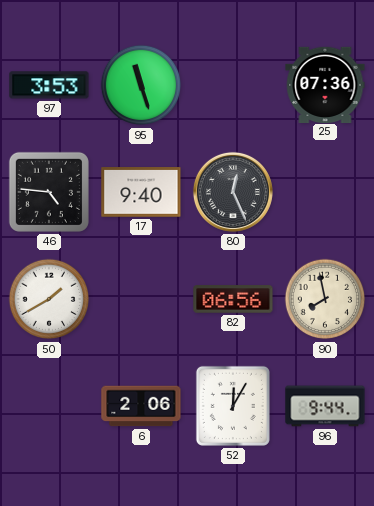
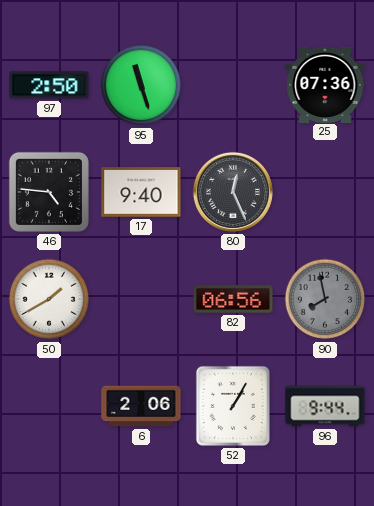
97: 3:53 -> 2:50 (49, 85)
90 dial: cream -> grey (325, 299)
52: 12:05 -> 1:05 (233, 406)
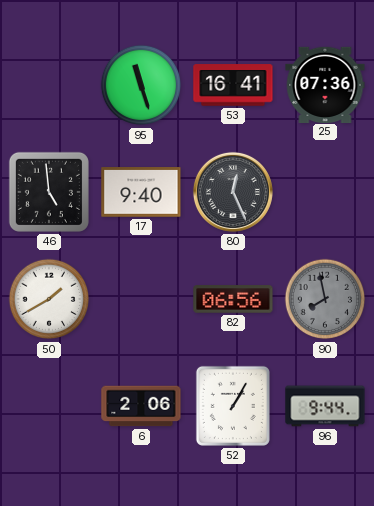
97: 2:50 -> none (49, 85)
53: none -> 16:41 (233, 85)
46: 4:46 -> 4:59 (49, 192)
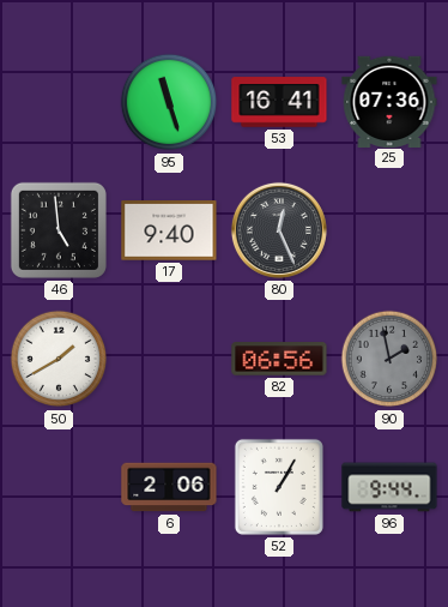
90: 7:58 -> 1:58 (389, 359)
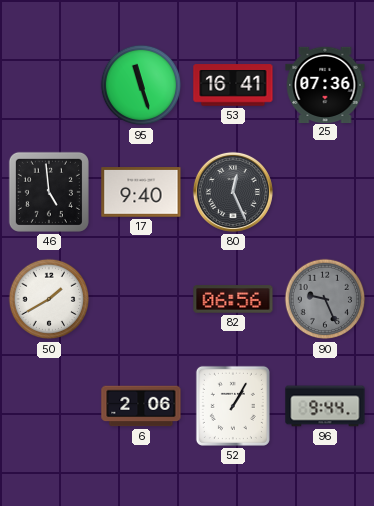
90: 1:58 -> 9:26 (325, 299)
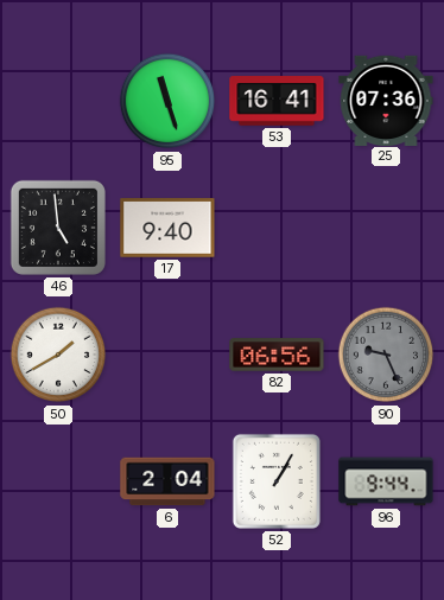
80: 12:26 -> none (233, 192)
6: 2:06 -> 2:04 (167, 481)
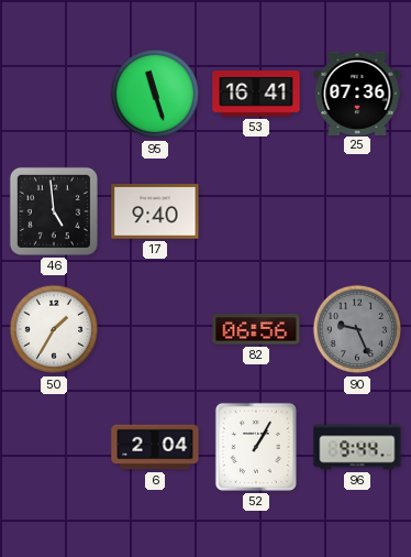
50: 1:40 -> 1:35 (54, 329)
